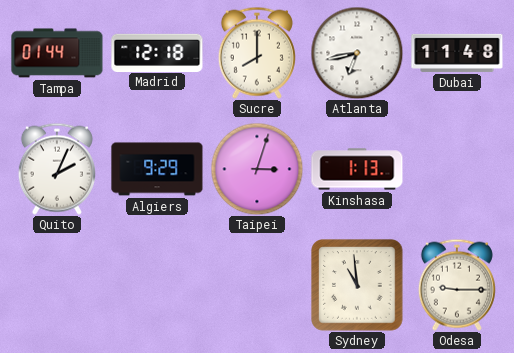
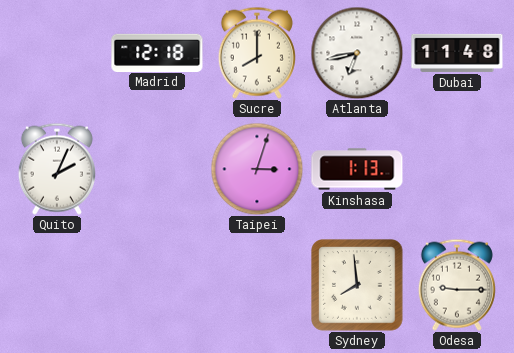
Tampa: 01:44 -> none (57, 53)
Algiers: 9:29 -> none (157, 169)
Sydney: 10:59 -> 7:59 (357, 285)
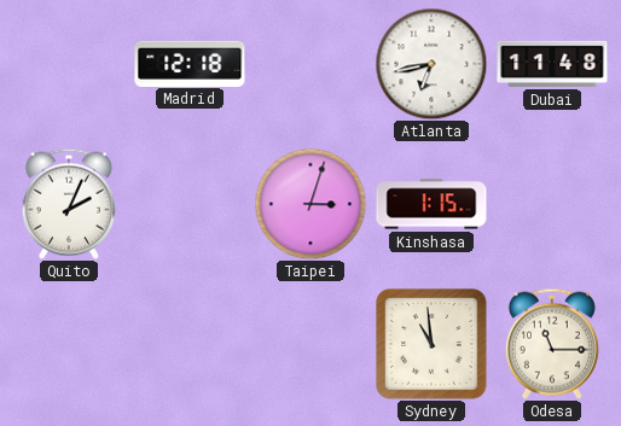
Sucre: 8:00 -> none (257, 53)
Kinshasa: 1:13 -> 1:15 (431, 204)
Sydney: 7:59 -> 10:59 (431, 344)
Odesa: 9:15 -> 11:15 (552, 344)
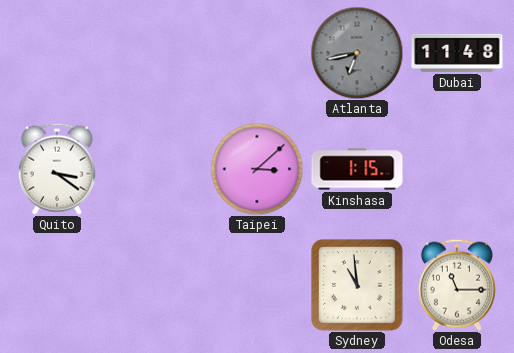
Madrid: 12:18 -> none (190, 63)
Atlanta dial: white -> grey (357, 53)
Quito: 2:04 -> 3:21 (57, 169)
Taipei: 3:03 -> 3:08 (257, 169)
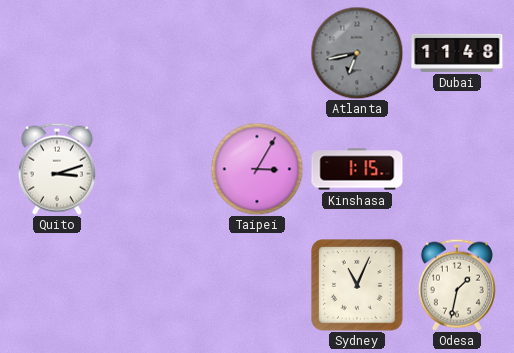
Quito: 3:21 -> 3:12 (57, 169)
Taipei: 3:08 -> 3:05 (257, 169)
Sydney: 10:59 -> 11:04 (357, 285)
Odesa: 11:15 -> 1:32 (457, 285)
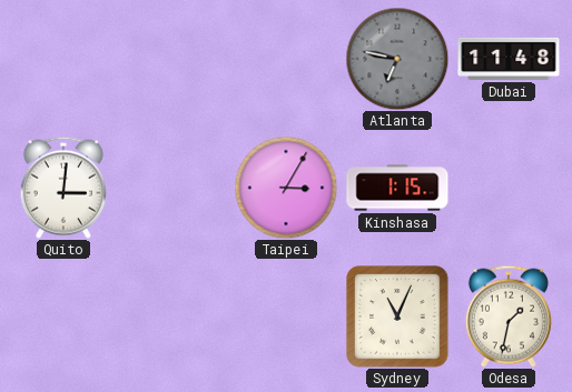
Atlanta: 6:43 -> 6:47 (397, 59)
Quito: 3:12 -> 3:01 (63, 188)
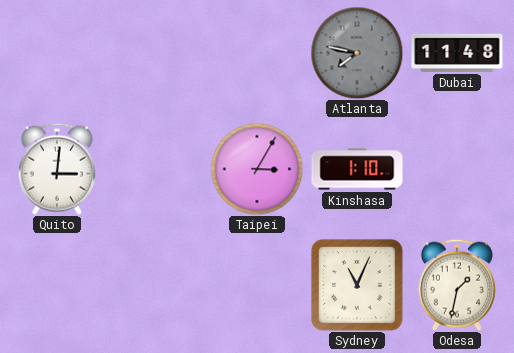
Atlanta: 6:47 -> 7:47 (357, 53)
Kinshasa: 1:15 -> 1:10 (357, 169)
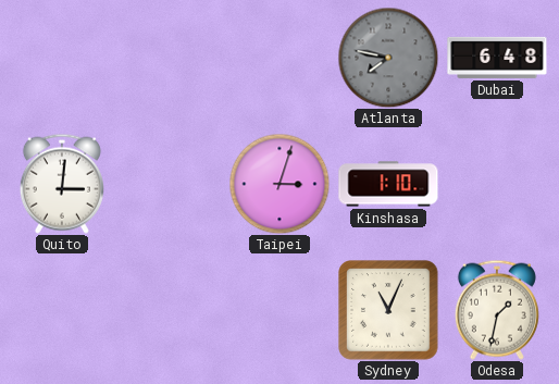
Dubai: 11:48 -> 6:48 (497, 58)
Taipei: 3:05 -> 3:03 (279, 184)
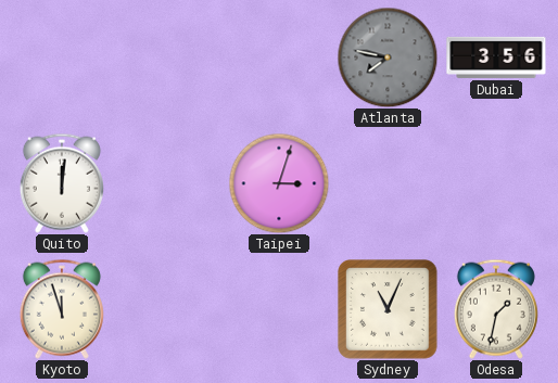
Dubai: 6:48 -> 3:56 (496, 58)
Quito: 3:01 -> 12:01 (62, 183)
Kinshasa: 1:10 -> none (388, 184)
Kyoto: none -> 11:57 (62, 309)
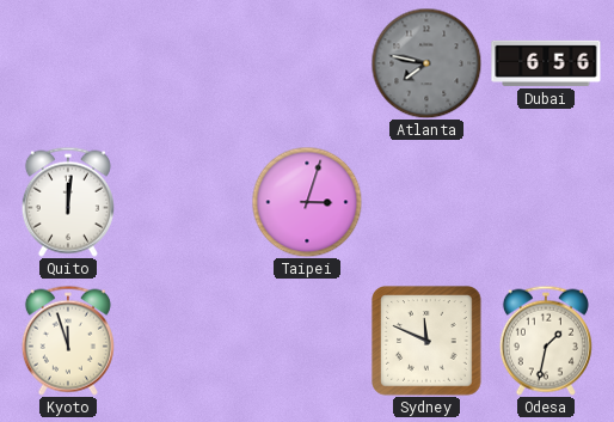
Dubai: 3:56 -> 6:56 (546, 63)
Sydney: 11:04 -> 11:49 (426, 341)
